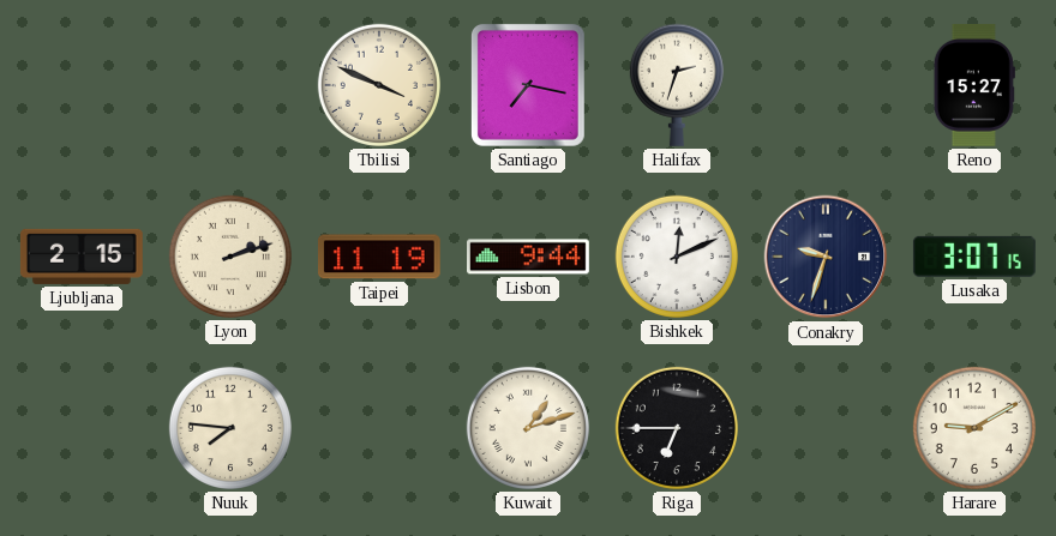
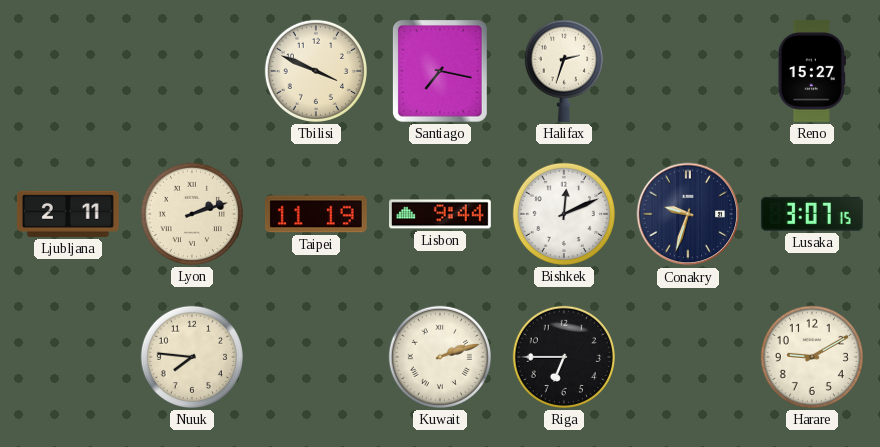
Ljubljana: 2:15 -> 2:11 (68, 214)
Kuwait: 1:12 -> 2:12 (440, 357)
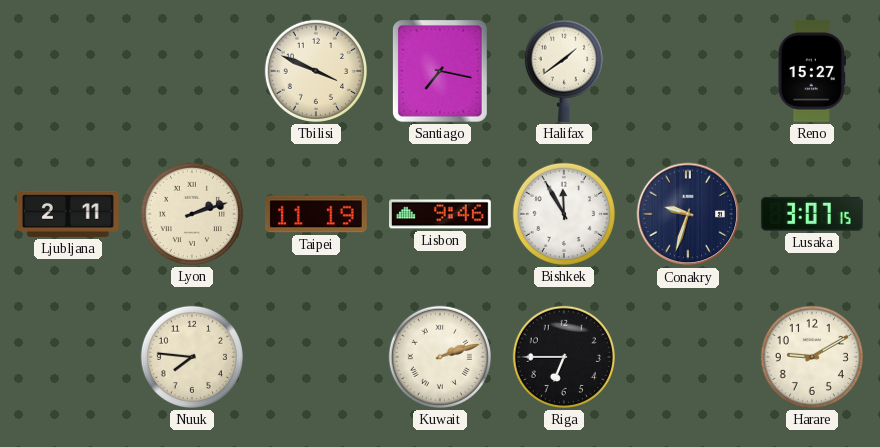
Halifax: 2:33 -> 1:39 (564, 71)
Lisbon: 9:44 -> 9:46 (441, 214)
Bishkek: 12:11 -> 11:55 (564, 214)
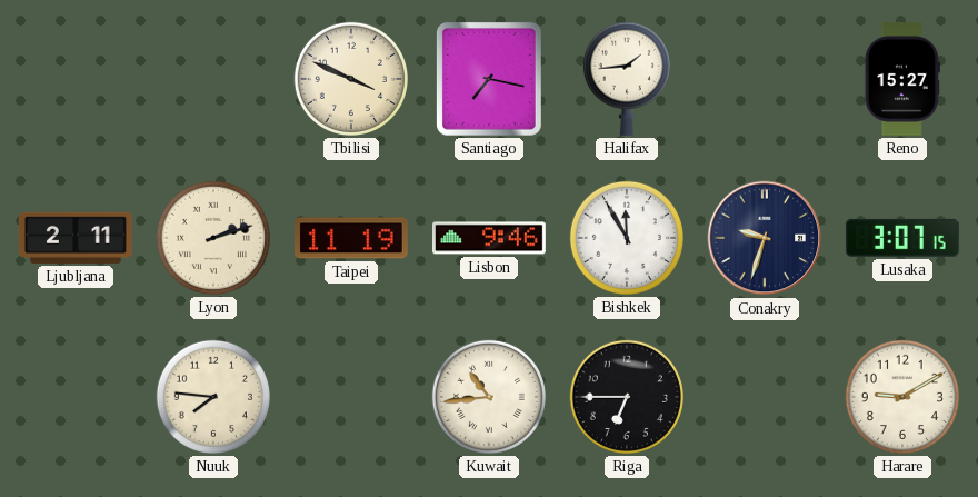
Halifax: 1:39 -> 1:44 (627, 79)
Kuwait: 2:12 -> 10:44 (489, 397)
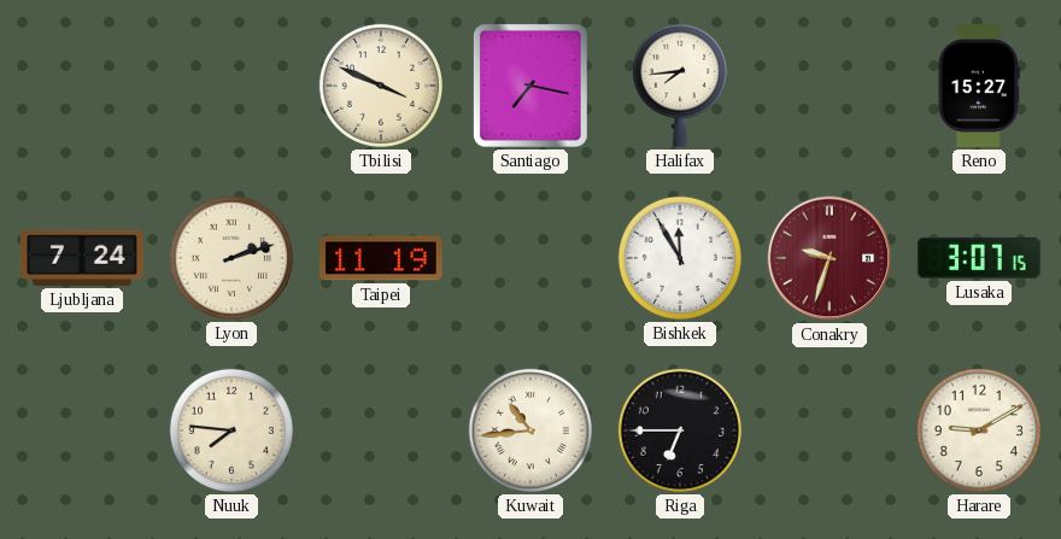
Halifax: 1:44 -> 7:44 (680, 86)
Ljubljana: 2:11 -> 7:24 (82, 258)
Lisbon: 9:46 -> none (490, 238)
Conakry dial: navy -> burgundy (830, 258)
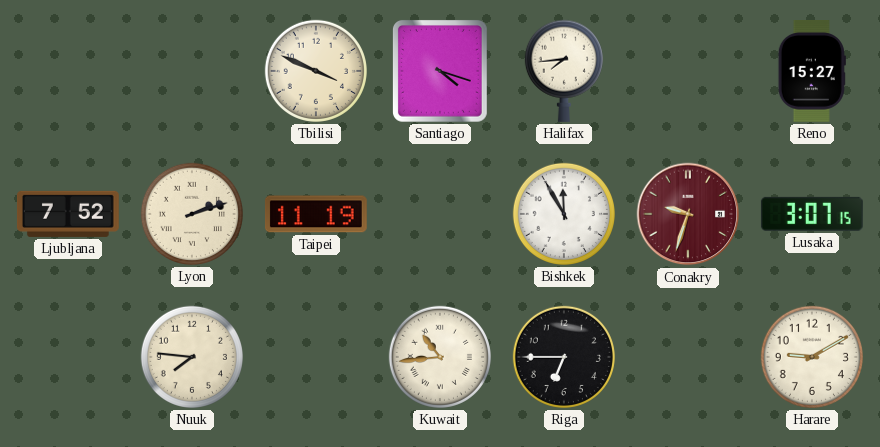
Santiago: 7:17 -> 4:18 (440, 71)
Ljubljana: 7:24 -> 7:52 (68, 214)
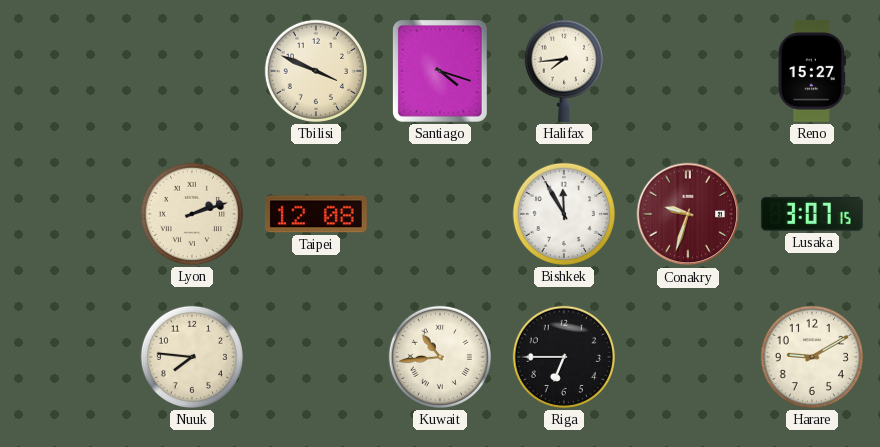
Ljubljana: 7:52 -> none (68, 214)
Taipei: 11:19 -> 12:08 (316, 214)
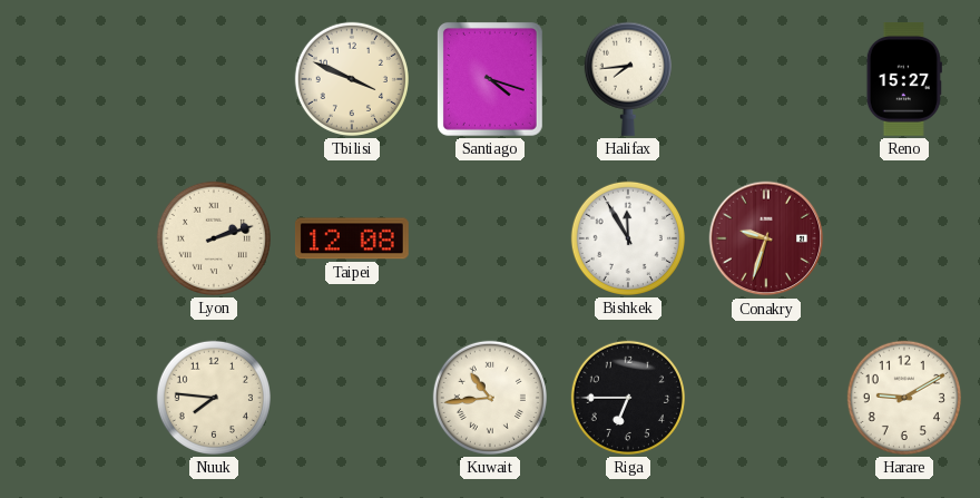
Lusaka: 3:07 -> none (812, 214)
